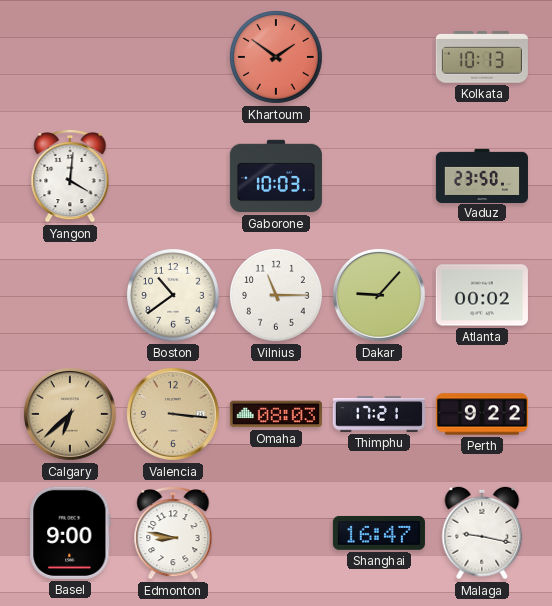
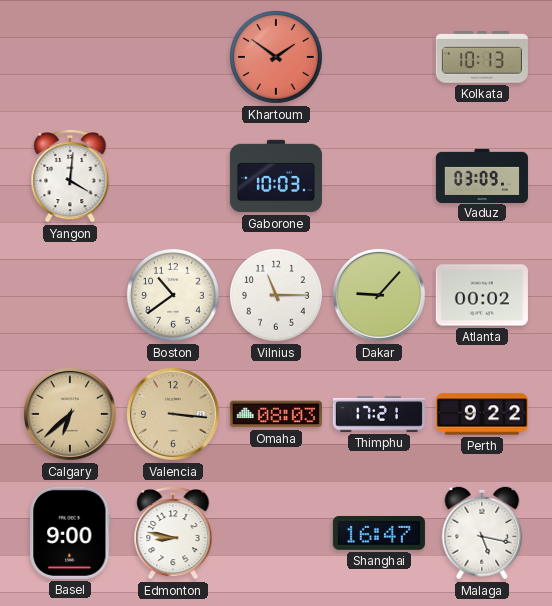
Vaduz: 23:50 -> 03:09 (482, 175)
Malaga: 9:17 -> 5:17 (482, 533)
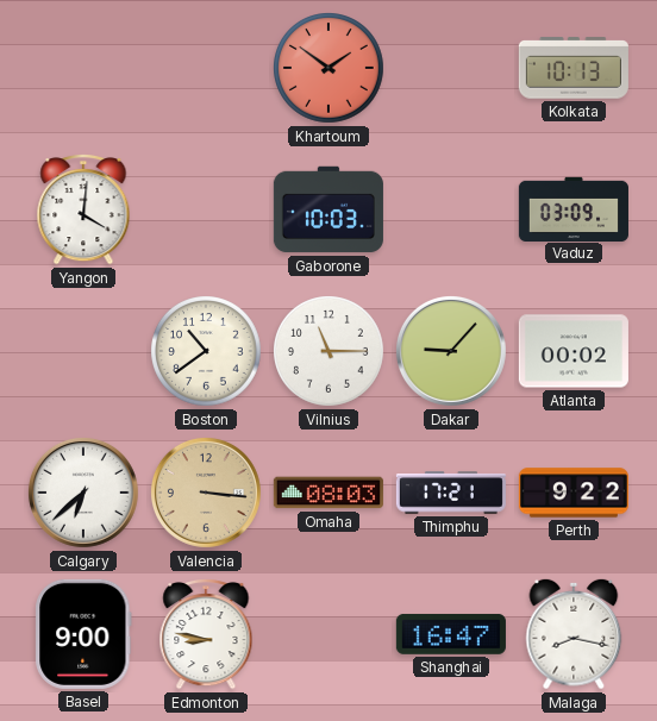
Calgary dial: champagne -> white (83, 493)
Malaga: 5:17 -> 8:17 (574, 634)
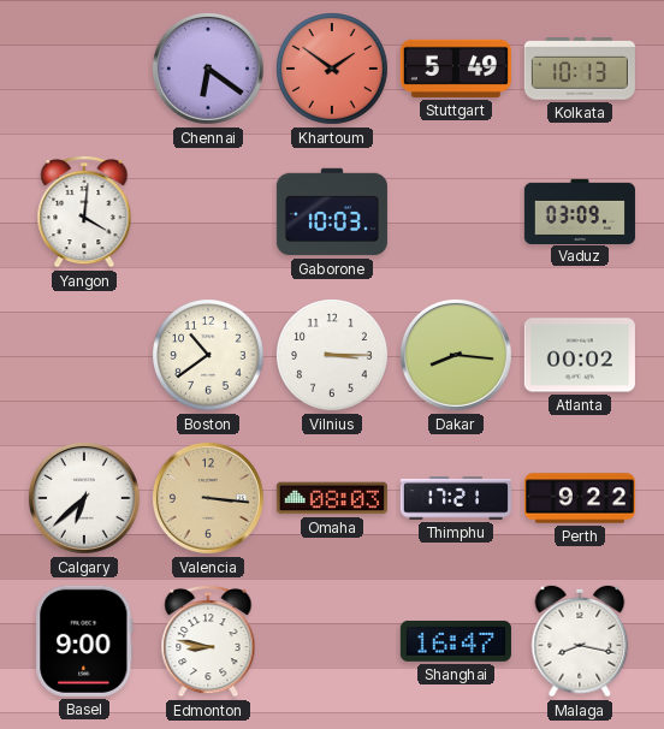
Chennai: none -> 6:21 (208, 69)
Stuttgart: none -> 5:49 (456, 69)
Vilnius: 11:15 -> 3:15 (333, 356)
Dakar: 9:07 -> 8:16 (456, 355)
